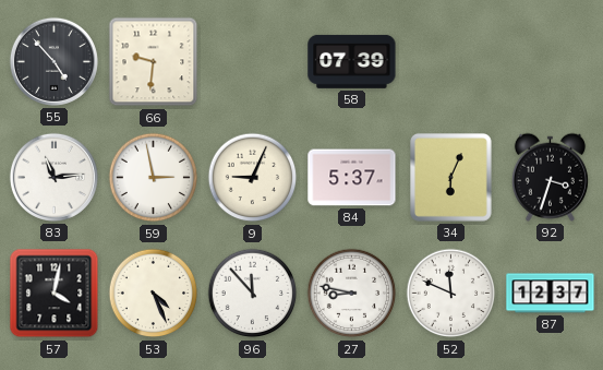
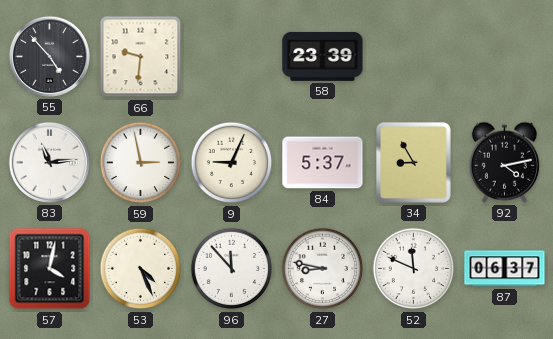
58: 07:39 -> 23:39 (323, 56)
34: 6:04 -> 8:55 (414, 163)
92: 3:33 -> 4:13 (504, 162)
87: 12:37 -> 06:37 (505, 269)
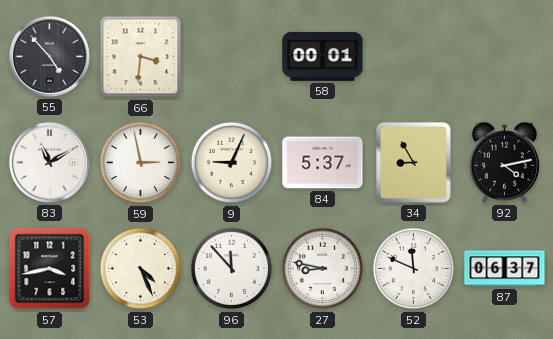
66: 9:31 -> 3:31 (141, 57)
58: 23:39 -> 00:01 (323, 56)
83: 11:14 -> 11:10 (49, 162)
57: 4:02 -> 3:43 (50, 269)
